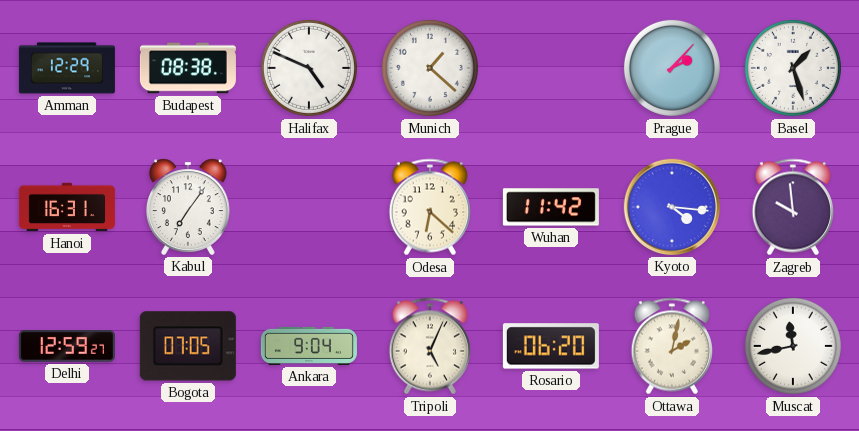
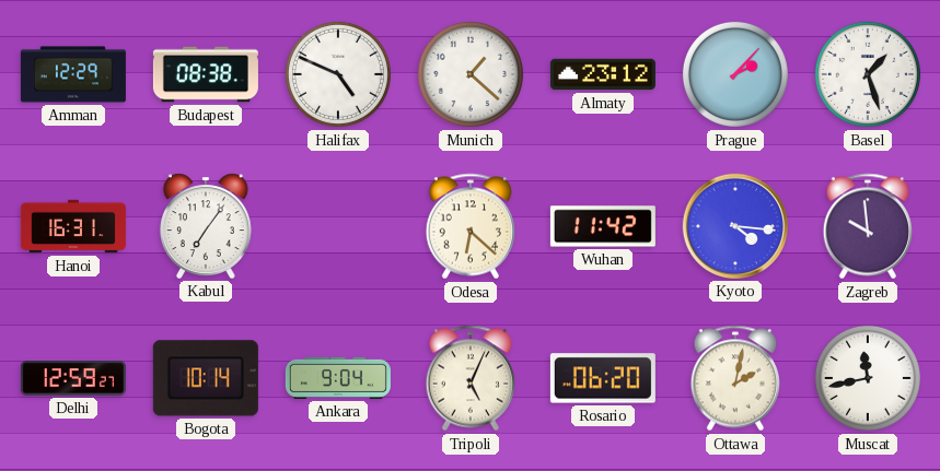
Almaty: none -> 23:12 (603, 74)
Bogota: 07:05 -> 10:14 (206, 378)
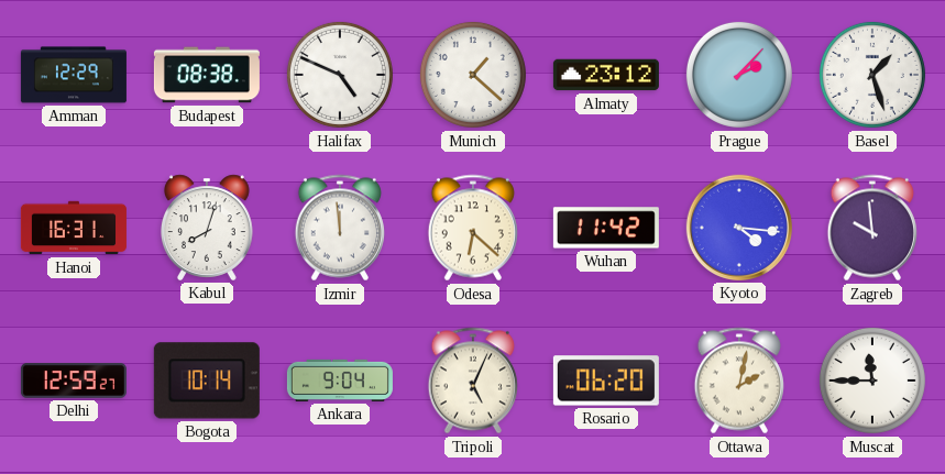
Kabul: 7:06 -> 8:03 (207, 228)
Izmir: none -> 11:59 (340, 228)
Muscat: 11:43 -> 11:45 (872, 381)
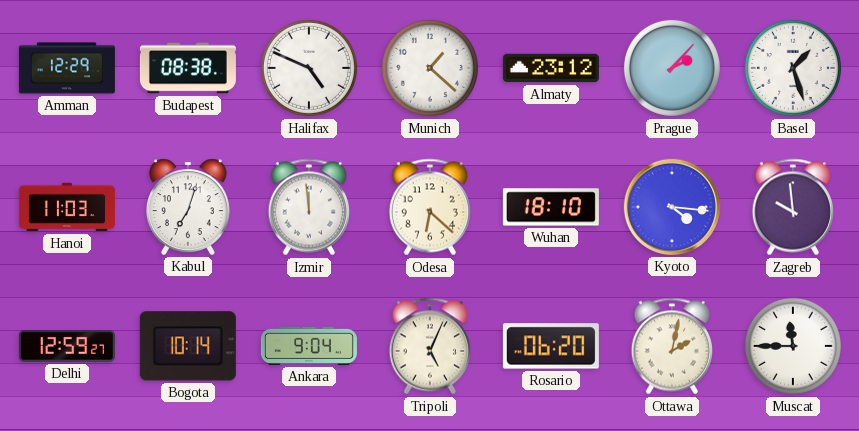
Hanoi: 16:31 -> 11:03 (67, 207)
Kabul: 8:03 -> 7:03 (188, 207)
Wuhan: 11:42 -> 18:10 (551, 207)
